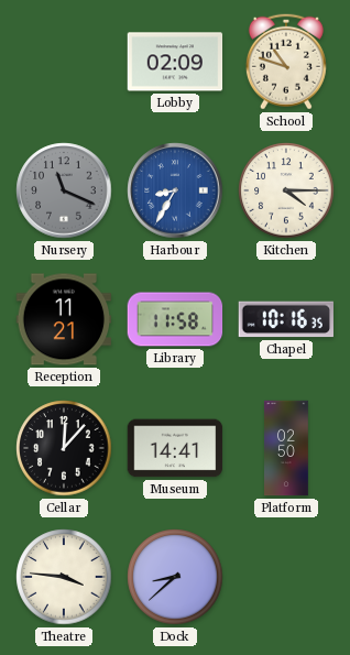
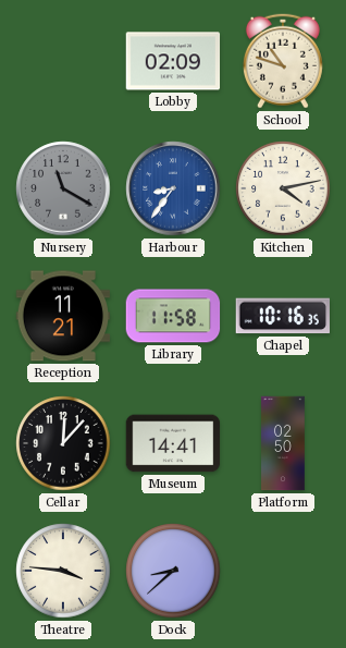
Nursery: 11:19 -> 11:20 (63, 188)
Harbour: 8:35 -> 8:36 (173, 188)
Kitchen: 4:15 -> 4:13 (283, 188)
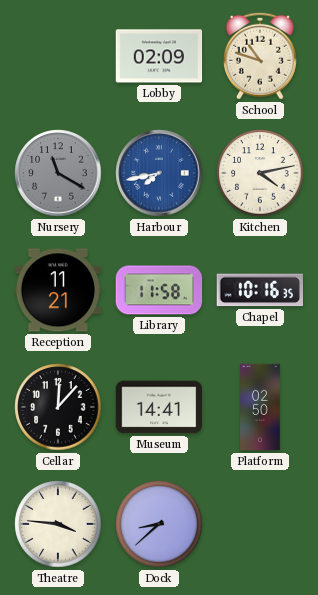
Harbour: 8:36 -> 7:43 (159, 173)
